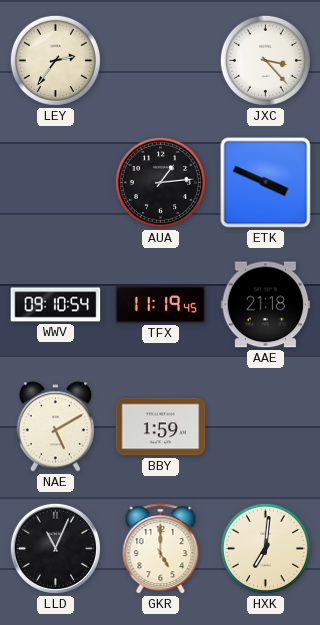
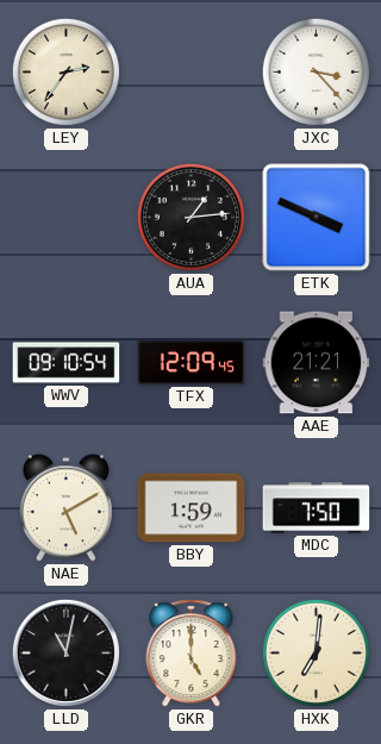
TFX: 11:19 -> 12:09 (192, 363)
AAE: 21:18 -> 21:21 (317, 363)
MDC: none -> 7:50 (317, 508)
LLD: 11:04 -> 11:02 (65, 652)
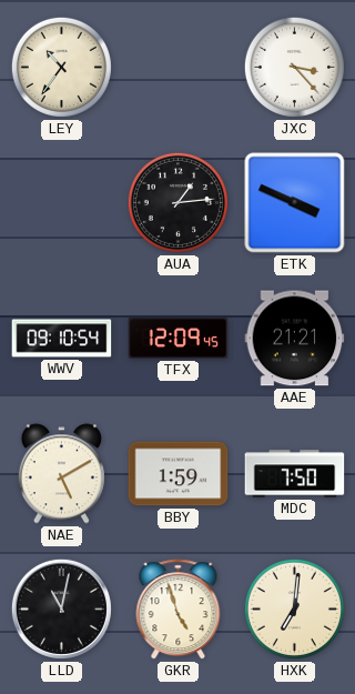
LEY: 2:36 -> 10:36 (61, 67)
GKR: 5:00 -> 4:57 (179, 610)
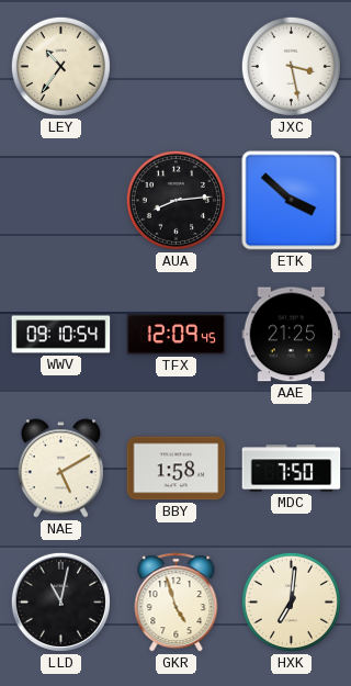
JXC: 3:23 -> 3:28 (291, 66)
AUA: 1:14 -> 8:14 (175, 200)
ETK: 3:49 -> 3:52 (292, 201)
AAE: 21:21 -> 21:25 (292, 335)
BBY: 1:59 -> 1:58 (177, 469)
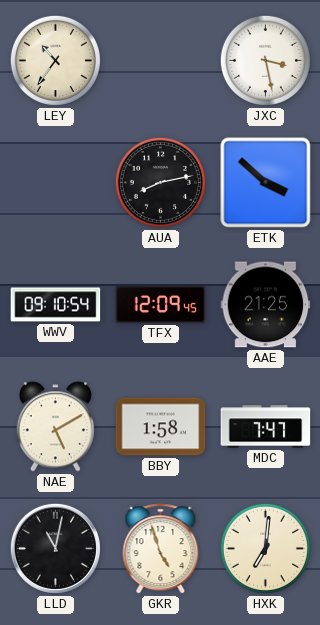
AUA: 8:14 -> 8:13 (160, 182)
MDC: 7:50 -> 7:47 (266, 427)
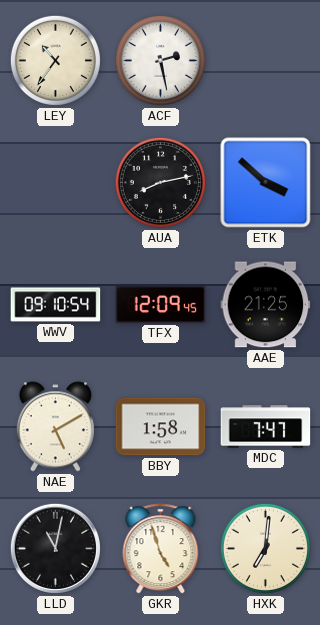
ACF: none -> 2:28 (160, 60)
JXC: 3:28 -> none (265, 60)
